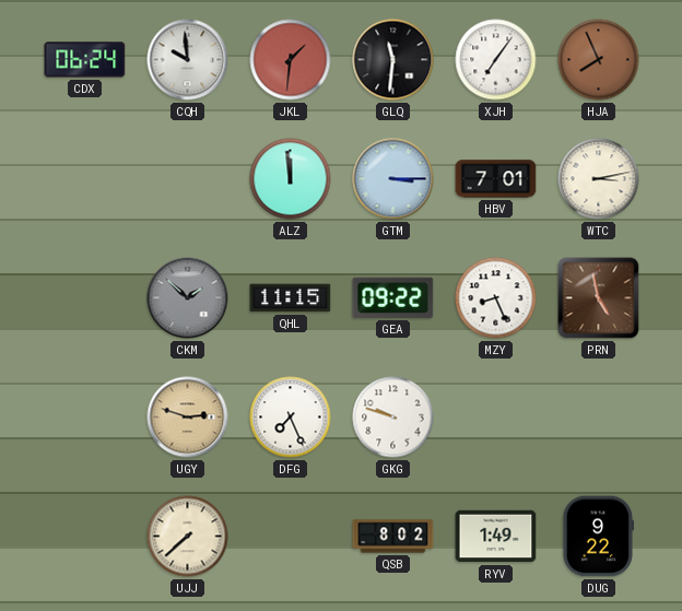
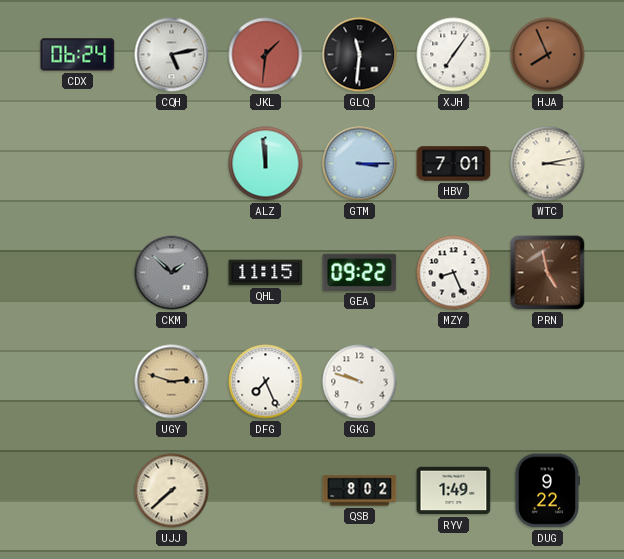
CQH: 9:59 -> 5:13 (172, 55)
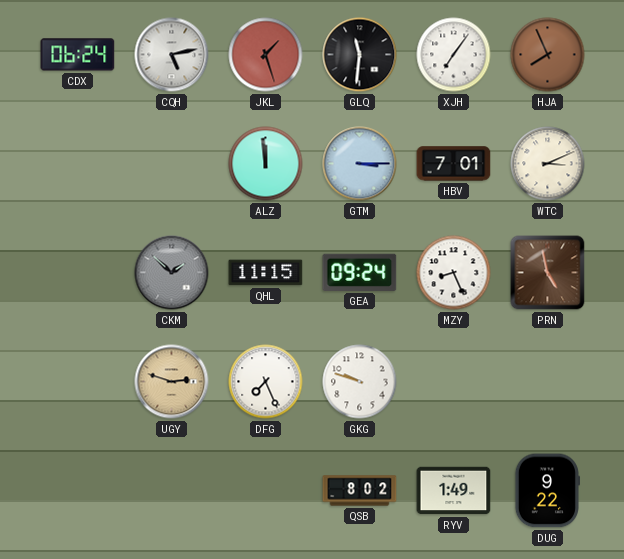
JKL: 1:31 -> 1:27 (266, 55)
WTC: 3:13 -> 3:11 (548, 164)
GEA: 09:22 -> 09:24 (360, 272)
UJJ: 7:38 -> none (172, 491)
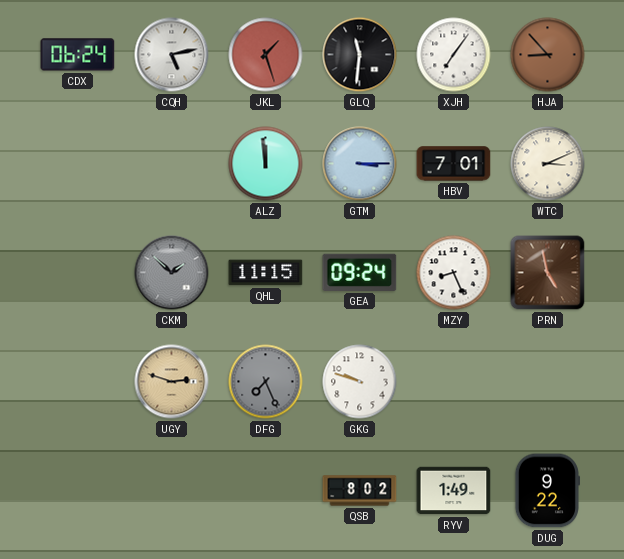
HJA: 7:56 -> 8:53 (548, 55)
DFG dial: white -> grey (266, 382)
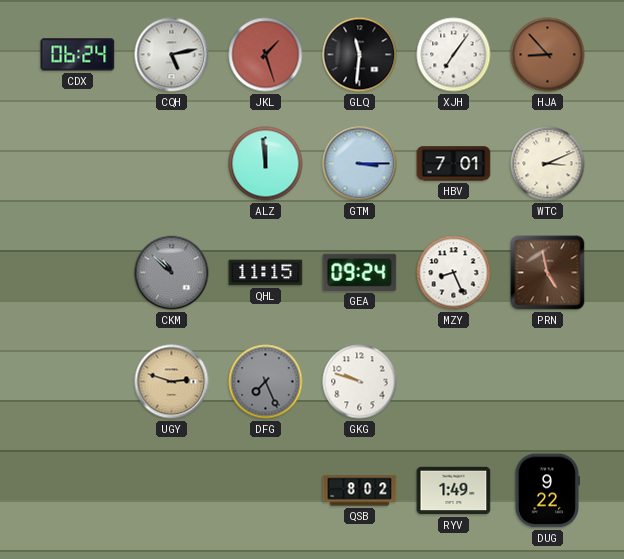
CKM: 1:52 -> 10:52 (172, 273)
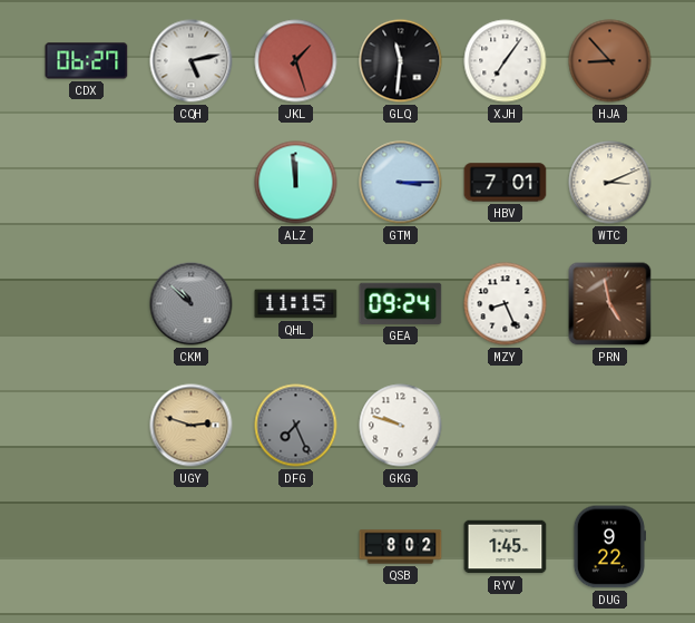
CDX: 06:24 -> 06:27 (87, 61)
RYV: 1:49 -> 1:45 (506, 547)
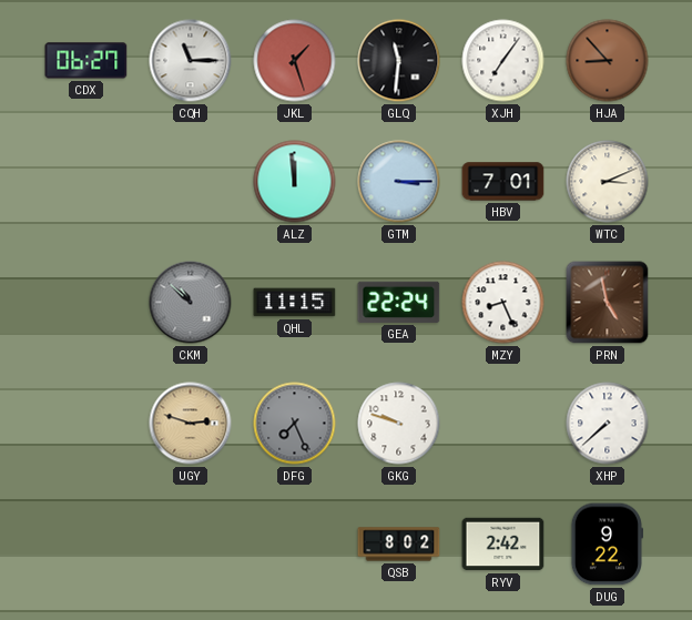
CQH: 5:13 -> 11:15 (191, 61)
GEA: 09:24 -> 22:24 (399, 302)
XHP: none -> 7:38 (608, 424)
RYV: 1:45 -> 2:42 (503, 545)
